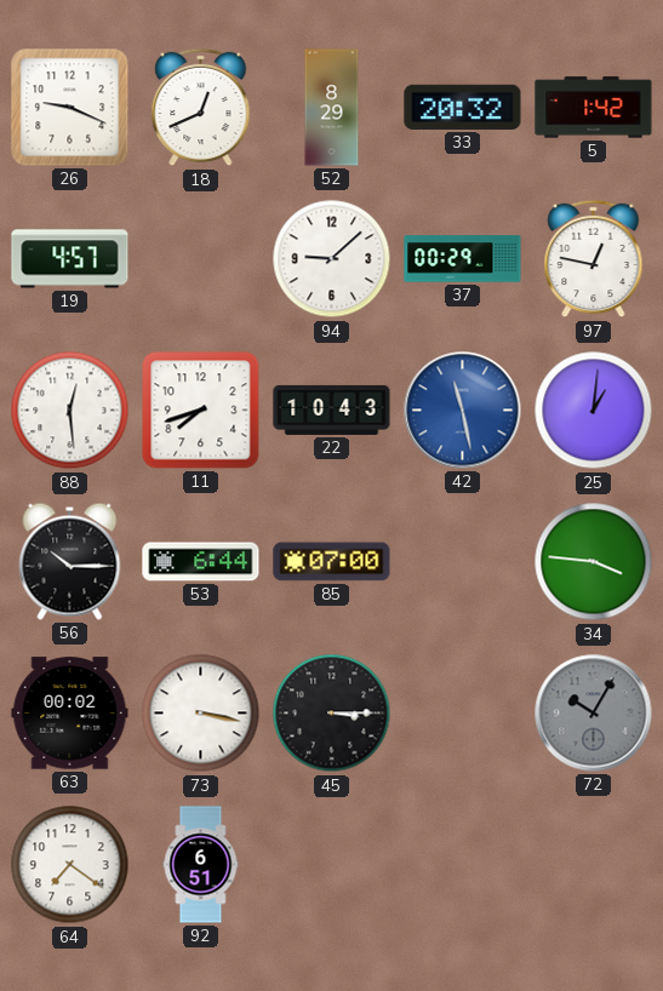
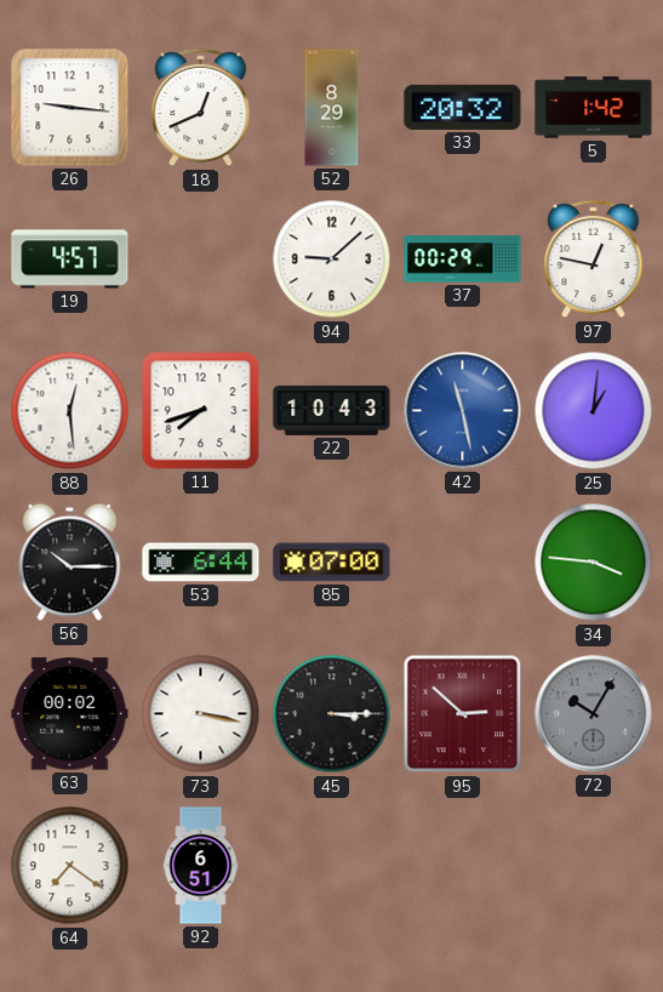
26: 9:19 -> 9:16 (70, 108)
95: none -> 2:52 (463, 714)
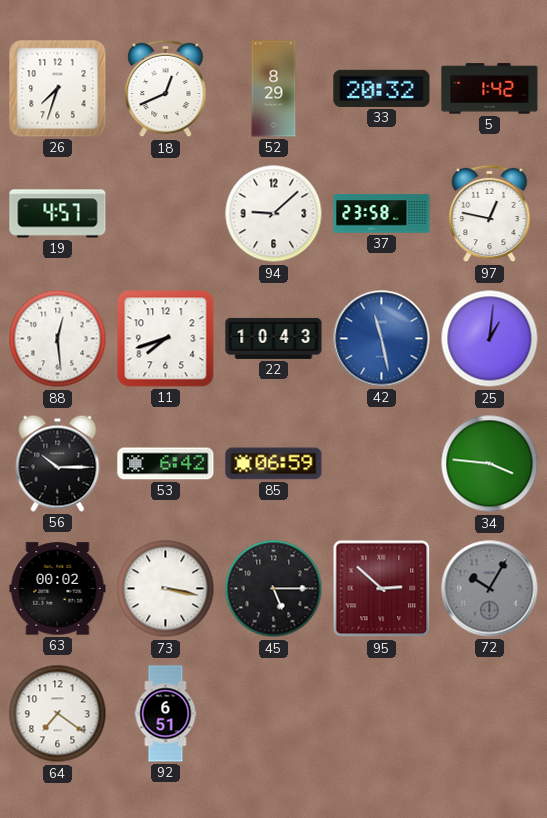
26: 9:16 -> 7:33 (58, 89)
37: 00:29 -> 23:58 (382, 214)
53: 6:44 -> 6:42 (166, 464)
85: 07:00 -> 06:59 (274, 464)
45: 3:15 -> 5:15 (274, 589)
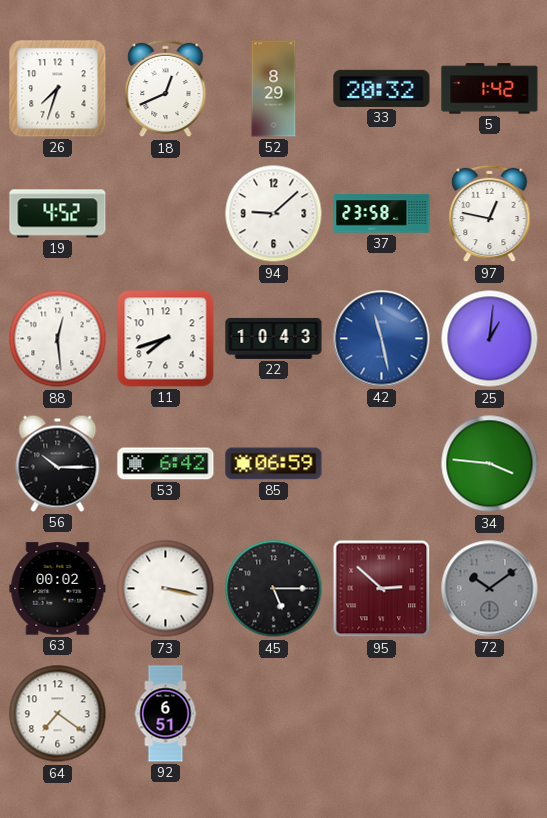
19: 4:57 -> 4:52 (58, 214)
72: 10:05 -> 10:09 (490, 589)
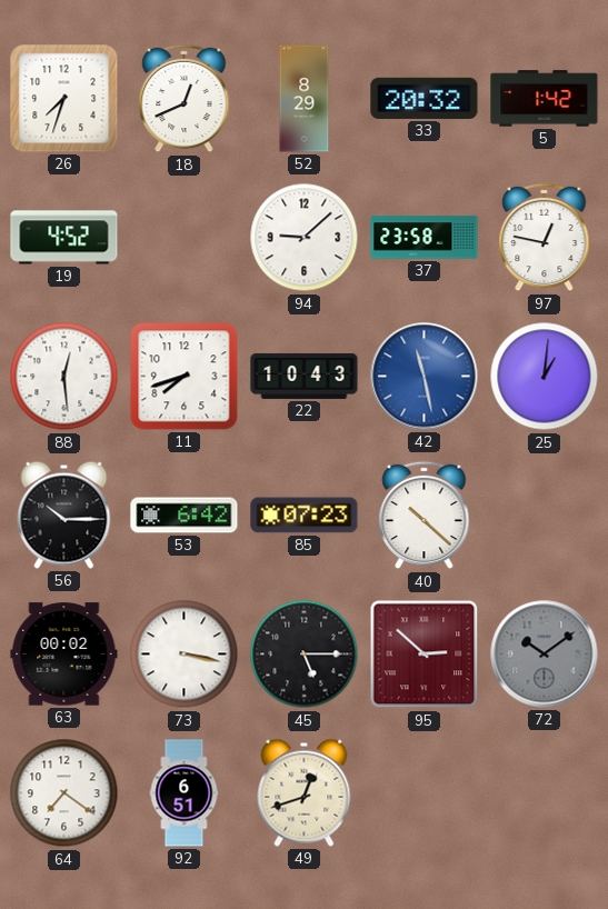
85: 06:59 -> 07:23 (305, 516)
40: none -> 10:22 (425, 516)
34: 3:46 -> none (490, 464)
49: none -> 12:42 (305, 792)
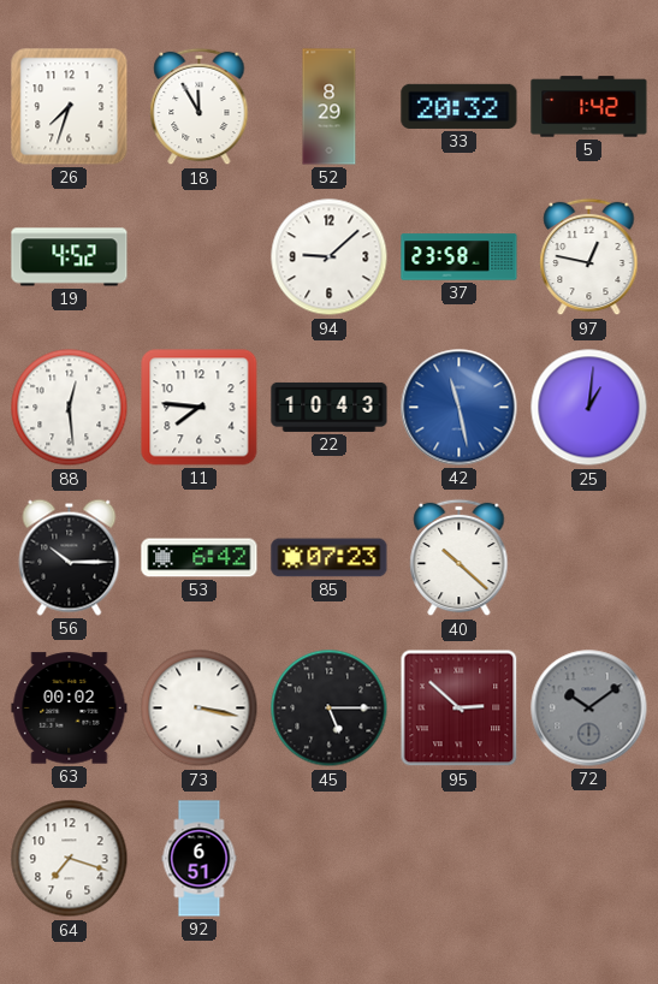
18: 12:41 -> 11:55 (200, 107)
11: 7:42 -> 7:46 (200, 408)
64: 7:21 -> 7:18 (70, 859)
49: 12:42 -> none (305, 792)
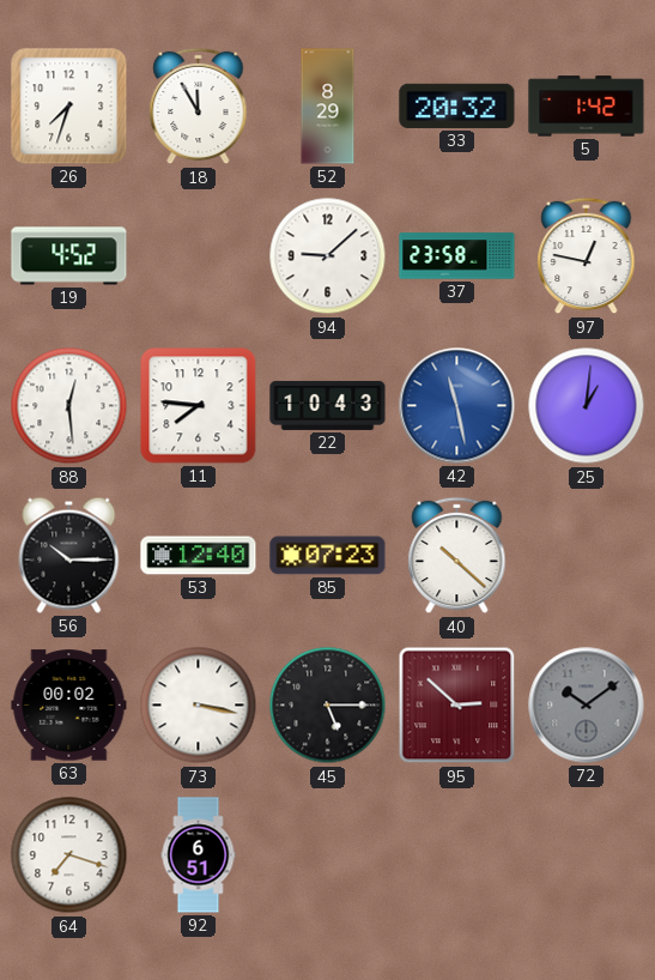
53: 6:42 -> 12:40 (199, 556)
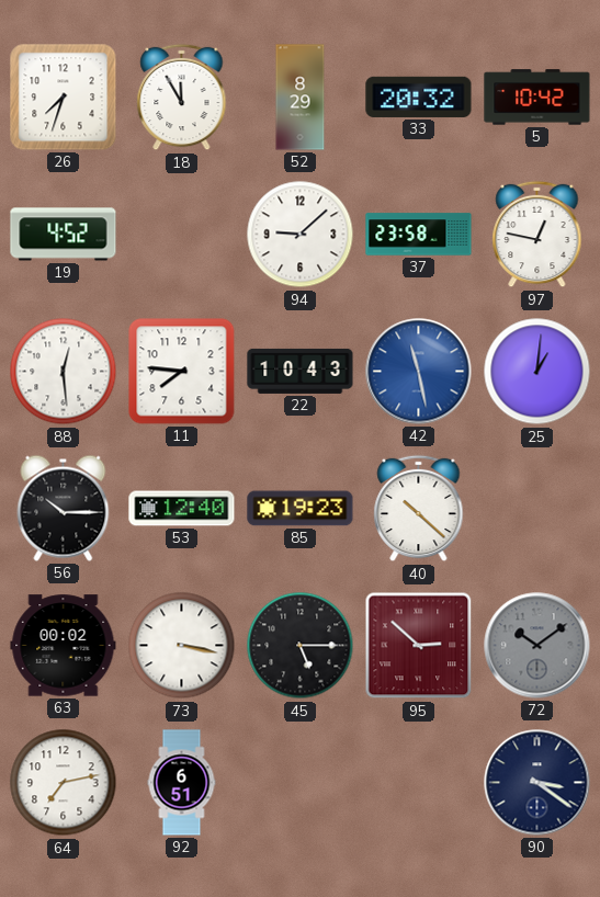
5: 1:42 -> 10:42 (537, 98)
85: 07:23 -> 19:23 (301, 509)
64: 7:18 -> 7:13 (64, 783)
90: none -> 3:21 (537, 783)
